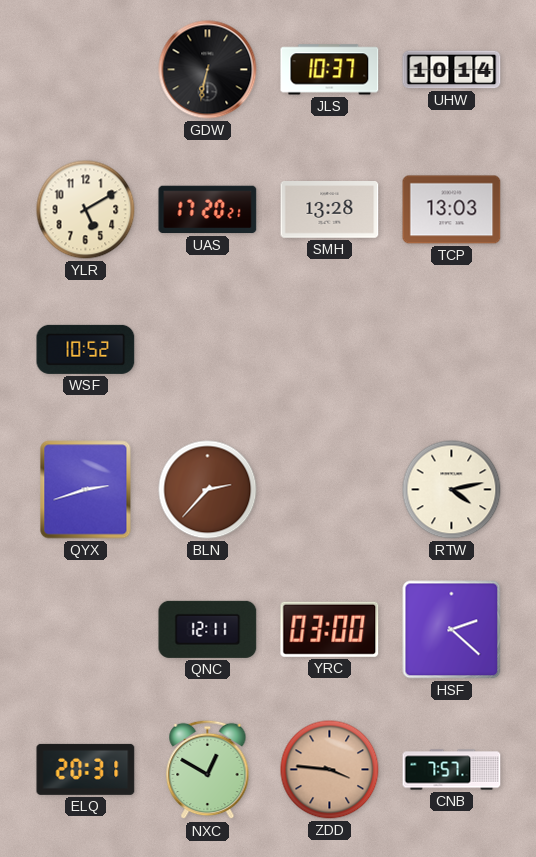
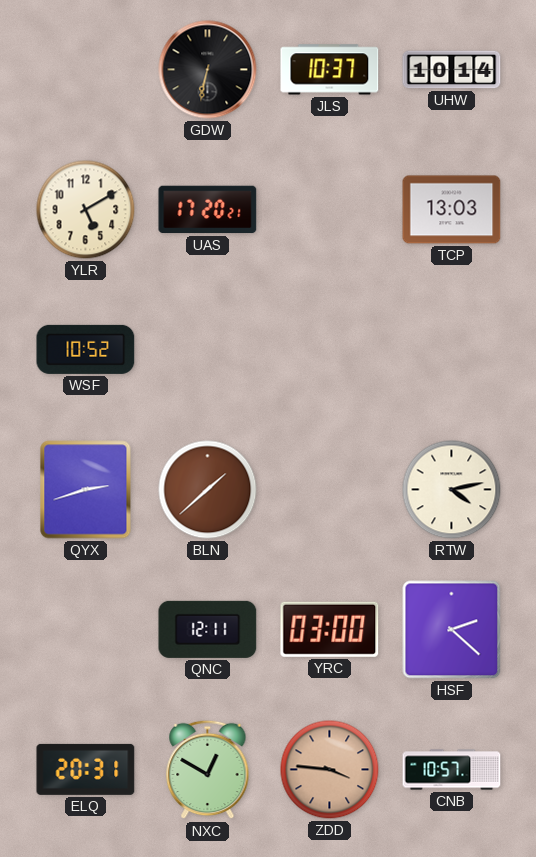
SMH: 13:28 -> none (330, 210)
BLN: 2:37 -> 1:38 (208, 490)
CNB: 7:57 -> 10:57 (452, 770)
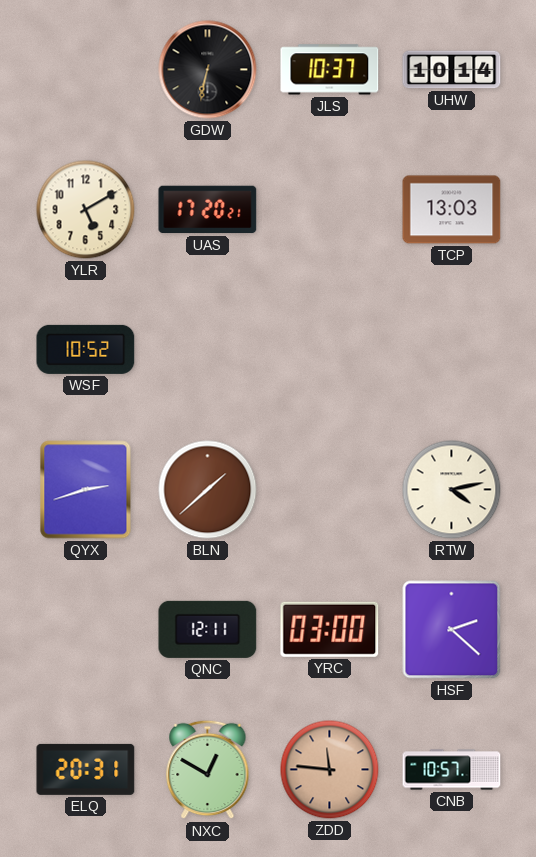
ZDD: 3:46 -> 11:46 (330, 770)
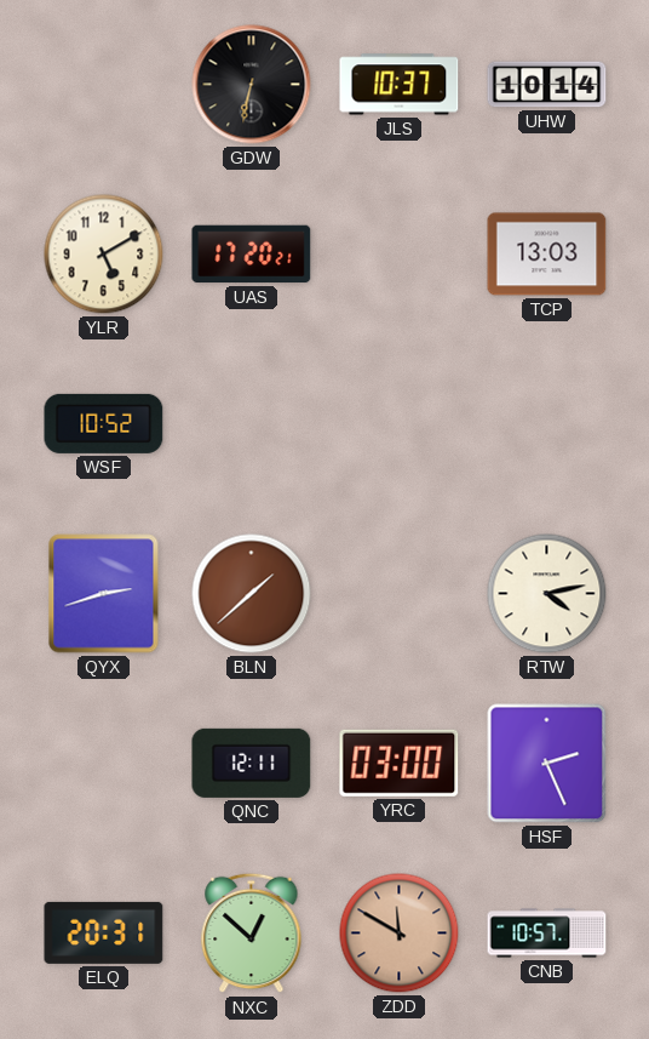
HSF: 2:22 -> 2:26 (547, 764)
NXC: 12:50 -> 12:52 (252, 934)
ZDD: 11:46 -> 11:50 (400, 934)
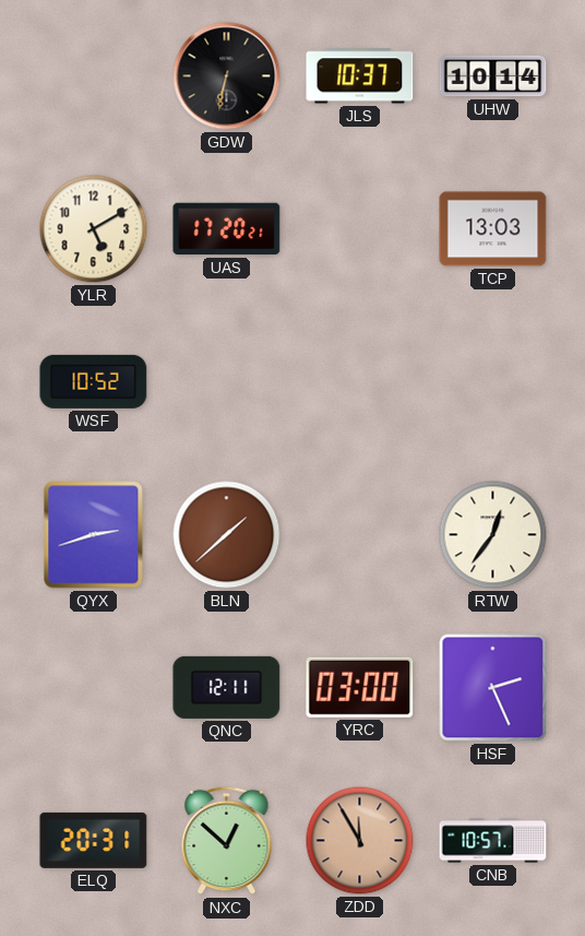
RTW: 4:13 -> 12:36 (493, 535)
ZDD: 11:50 -> 11:55 (360, 841)
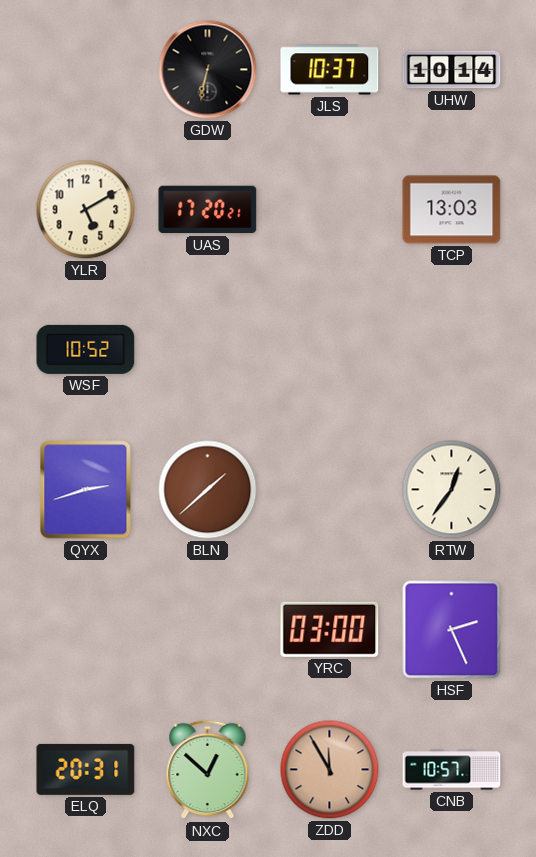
QNC: 12:11 -> none (227, 687)
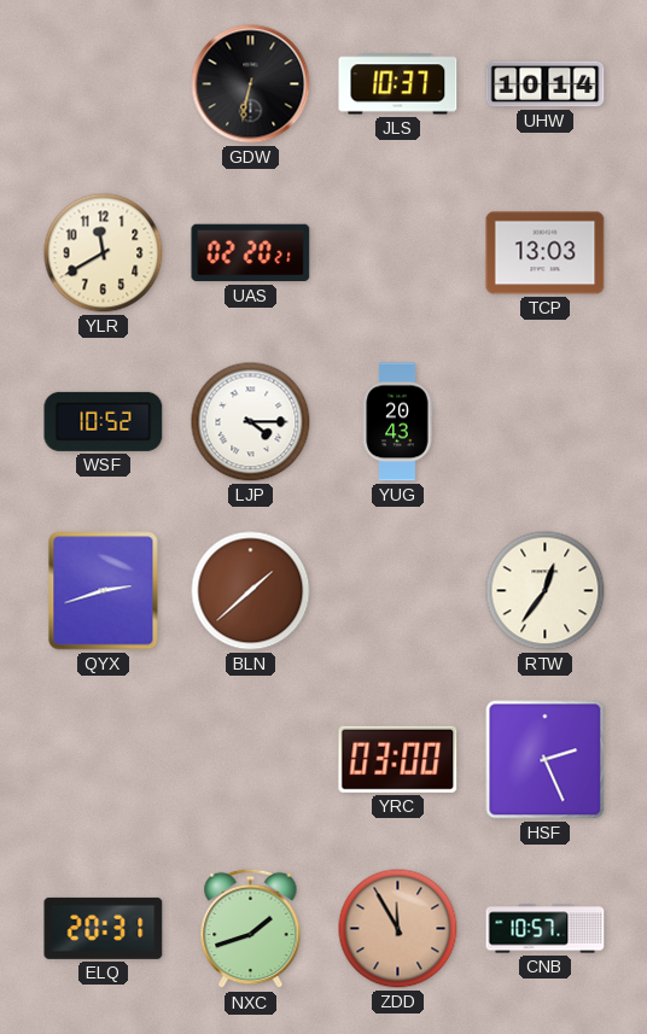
YLR: 5:10 -> 11:40 (104, 253)
UAS: 17:20 -> 02:20 (251, 253)
LJP: none -> 4:15 (251, 422)
YUG: none -> 20:43 (397, 422)
NXC: 12:52 -> 1:42 (251, 929)
